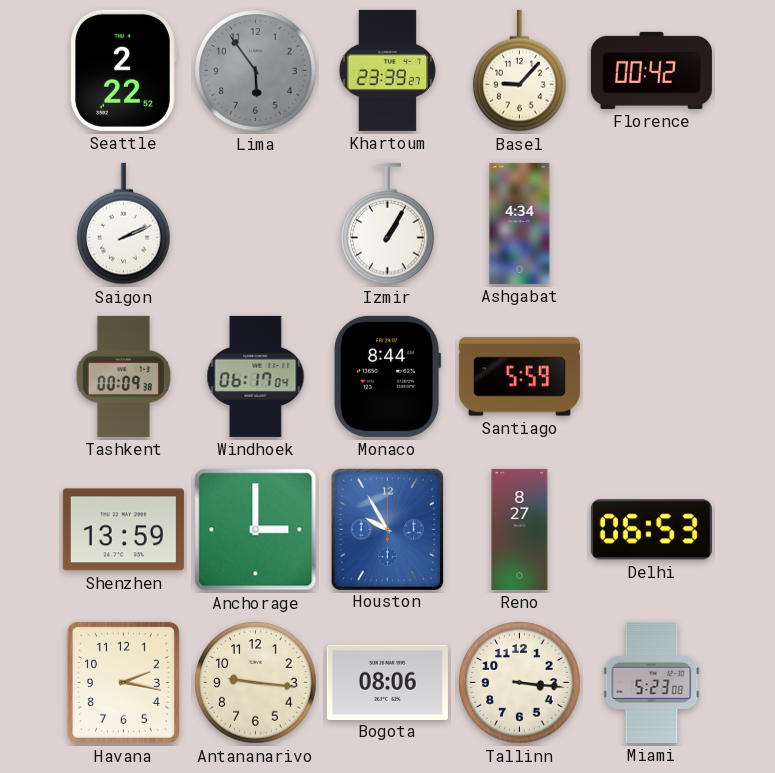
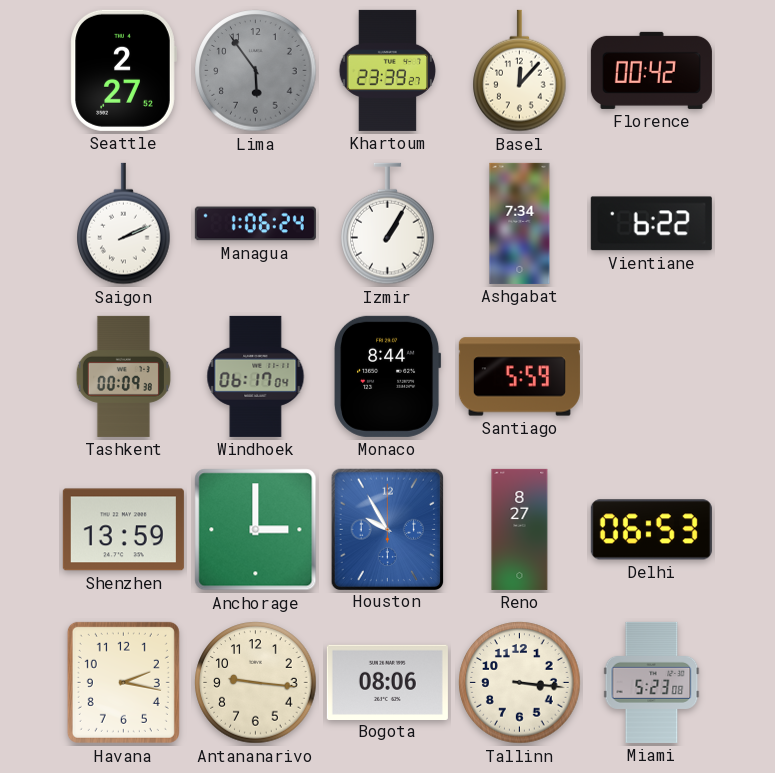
Seattle: 2:22 -> 2:27 (123, 70)
Basel: 9:07 -> 12:07 (520, 71)
Managua: none -> 1:06 (255, 224)
Ashgabat: 4:34 -> 7:34 (520, 223)
Vientiane: none -> 6:22 (651, 224)
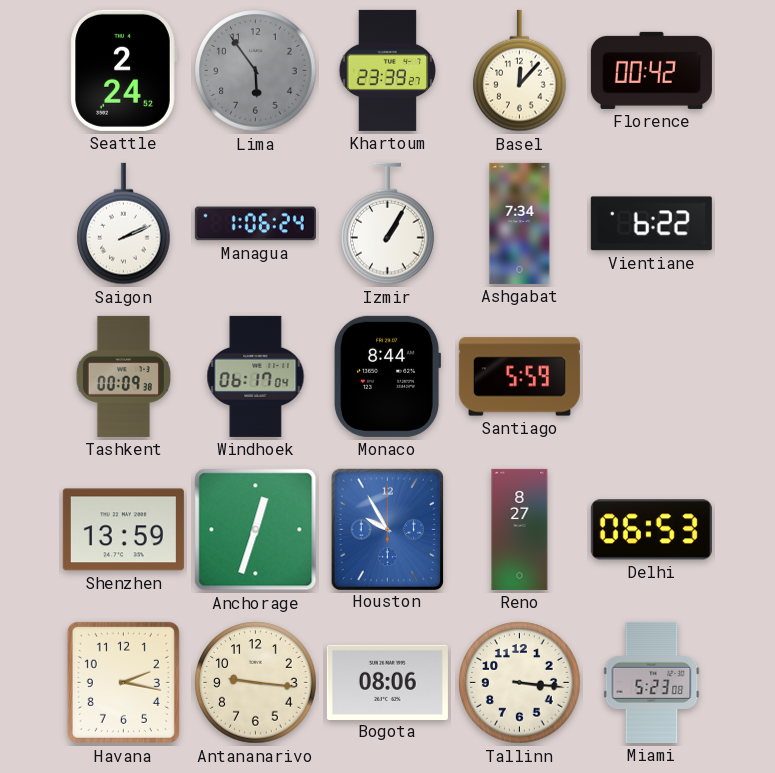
Seattle: 2:27 -> 2:24 (123, 70)
Anchorage: 3:00 -> 12:33 (256, 530)
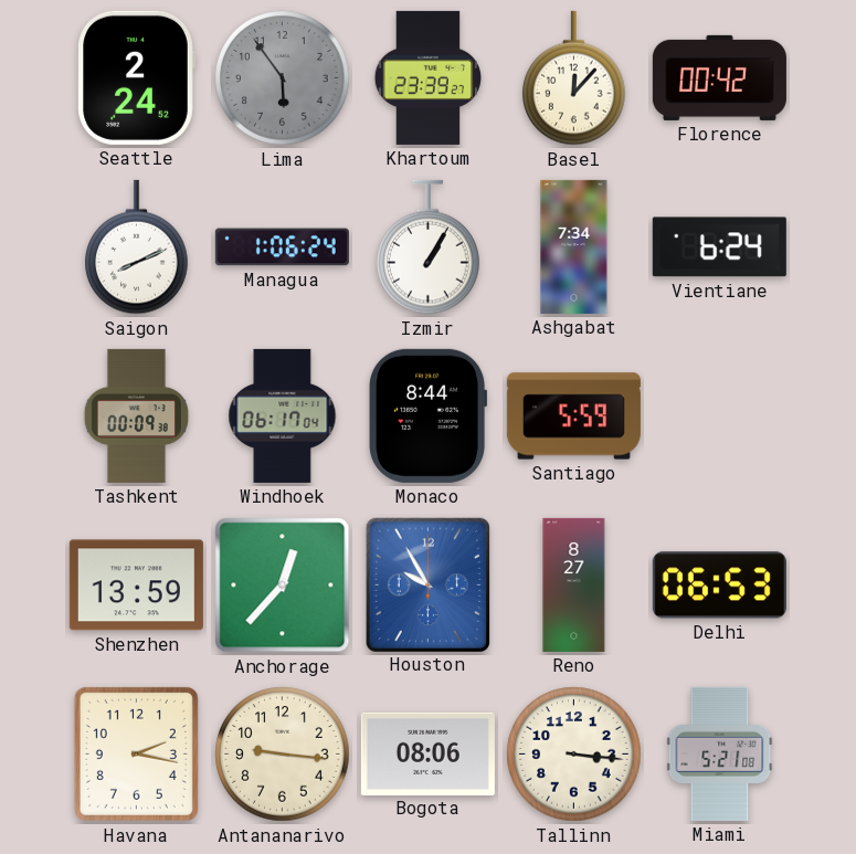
Saigon: 2:11 -> 8:11 (137, 247)
Vientiane: 6:22 -> 6:24 (719, 247)
Anchorage: 12:33 -> 12:37 (283, 586)
Miami: 5:23 -> 5:21 (720, 753)
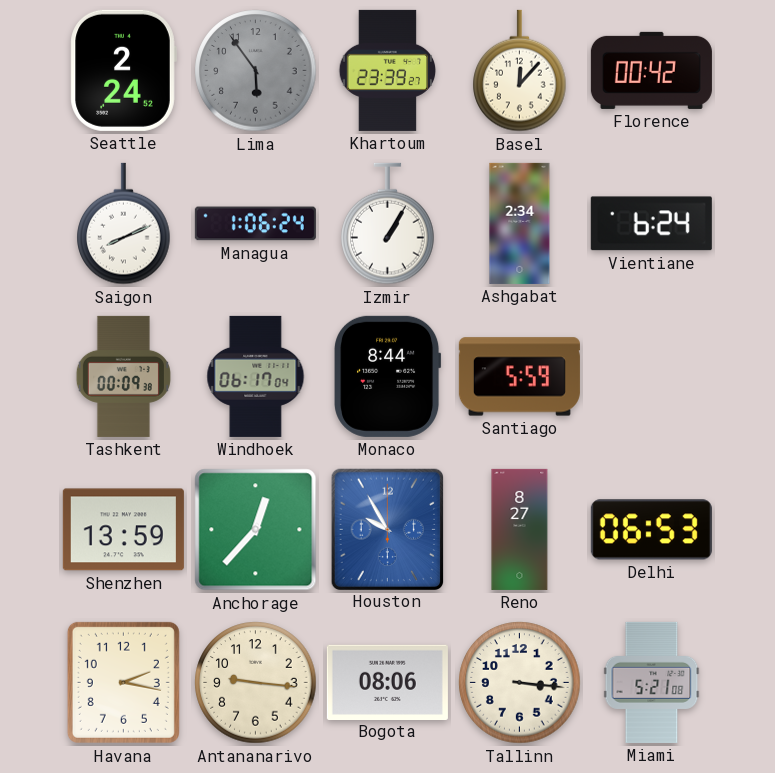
Ashgabat: 7:34 -> 2:34 (520, 223)
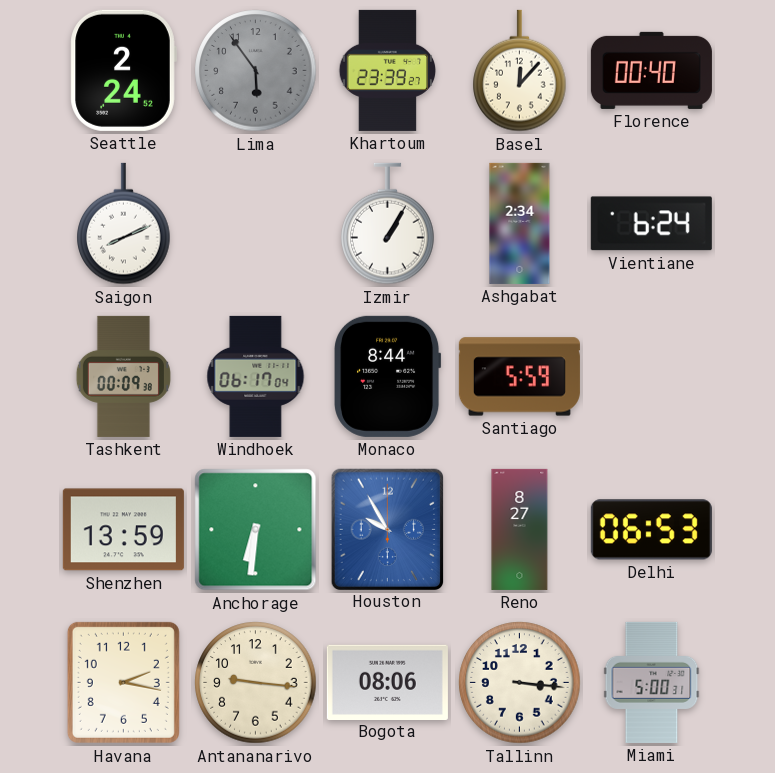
Florence: 00:42 -> 00:40 (651, 70)
Managua: 1:06 -> none (255, 224)
Anchorage: 12:37 -> 6:31 (256, 530)
Miami: 5:21 -> 5:00 (652, 682)
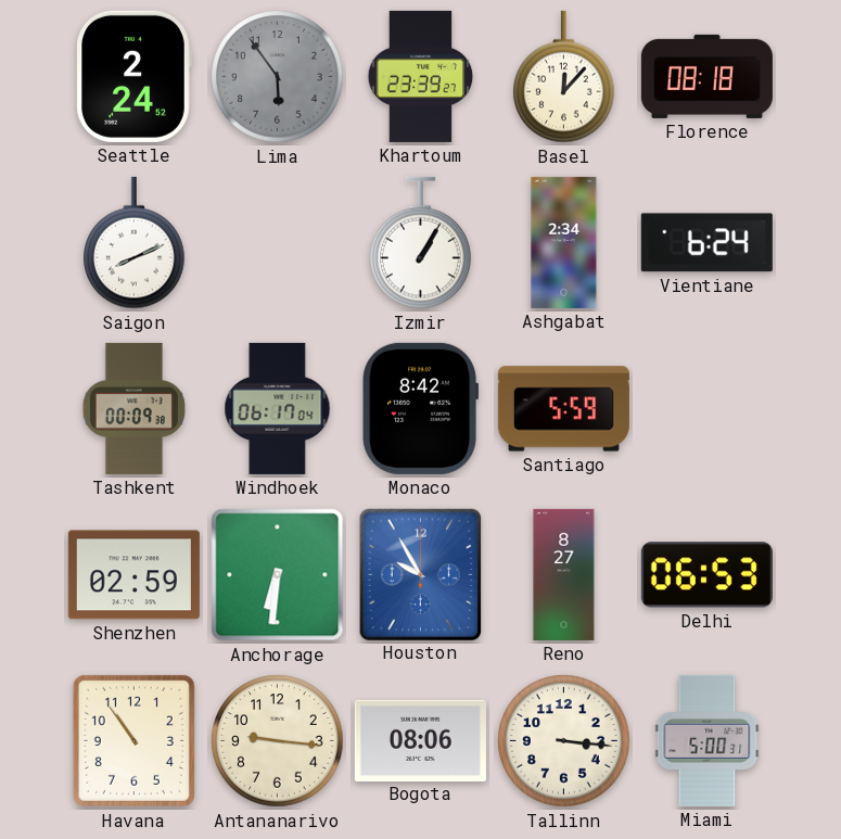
Florence: 00:40 -> 08:18 (706, 76)
Monaco: 8:44 -> 8:42 (421, 408)
Shenzhen: 13:59 -> 02:59 (133, 575)
Havana: 2:17 -> 10:54 (133, 740)
